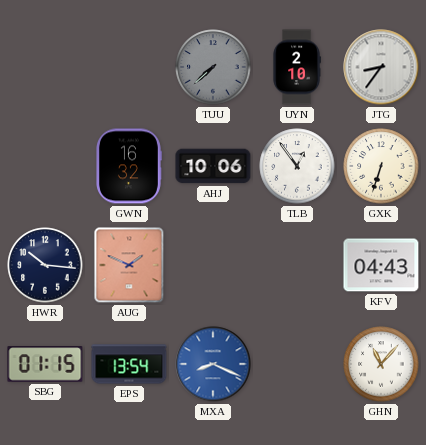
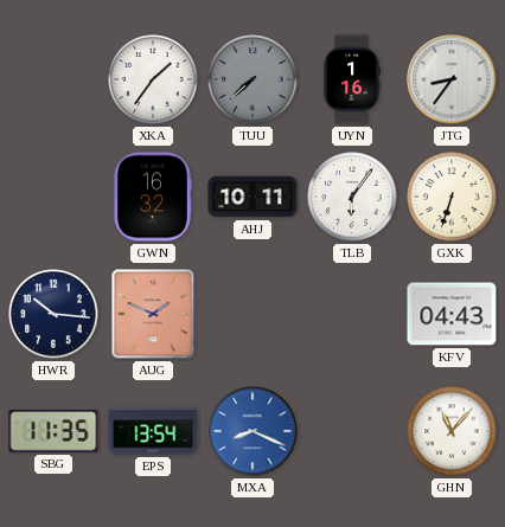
XKA: none -> 1:36 (153, 79)
UYN: 2:10 -> 1:16 (352, 79)
AHJ: 10:06 -> 10:11 (252, 197)
TLB: 12:54 -> 6:06 (352, 197)
SBG: 01:15 -> 11:35 (53, 431)
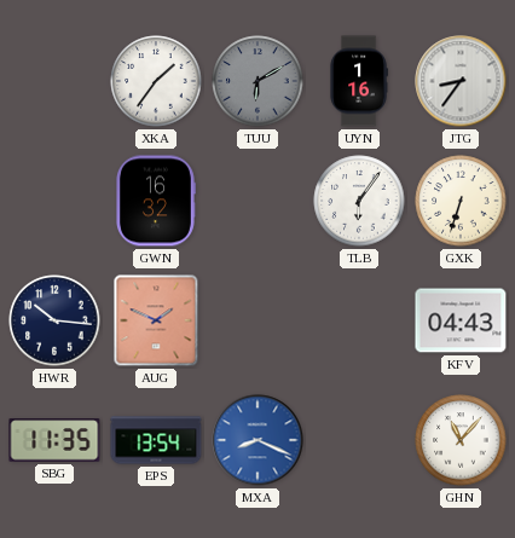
TUU: 7:38 -> 6:10 (257, 81)
AHJ: 10:11 -> none (252, 197)
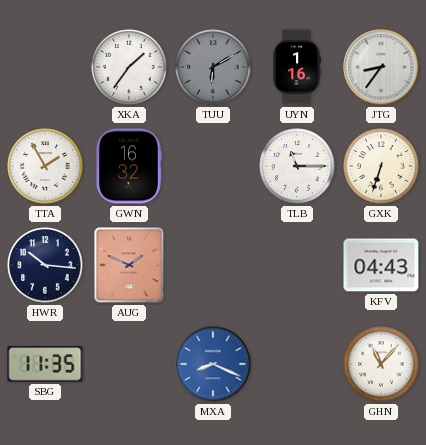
TTA: none -> 1:55 (45, 166)
TLB: 6:06 -> 11:15 (297, 166)
EPS: 13:54 -> none (156, 440)
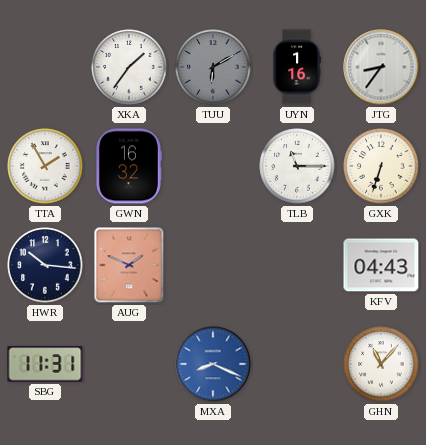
SBG: 11:35 -> 11:31 (45, 364)
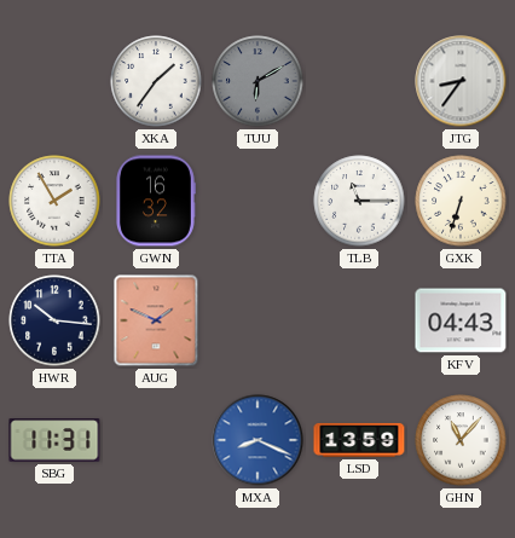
UYN: 1:16 -> none (297, 67)
LSD: none -> 13:59 (359, 440)
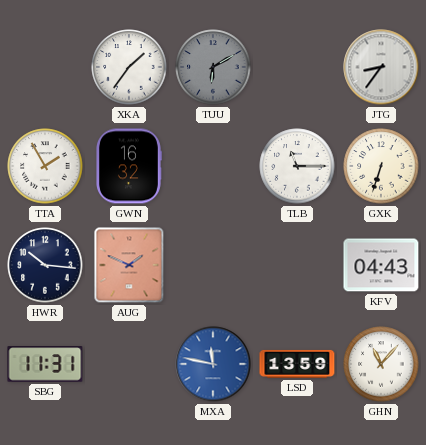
MXA: 8:19 -> 11:47 (213, 364)
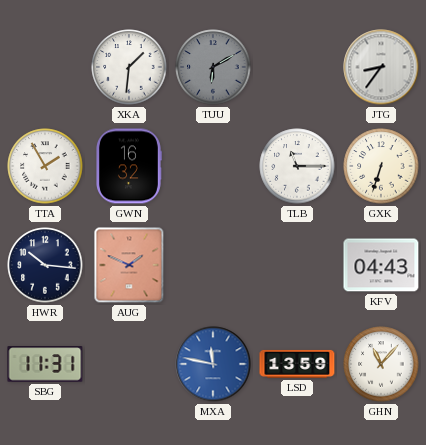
XKA: 1:36 -> 1:31 (129, 67)
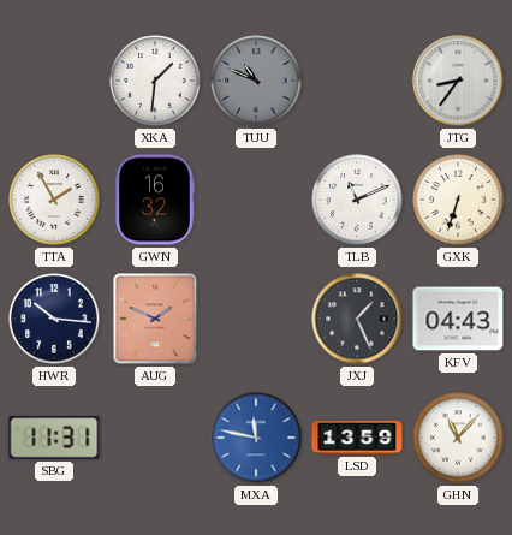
TUU: 6:10 -> 10:49 (256, 81)
TLB: 11:15 -> 11:11 (357, 200)
JXJ: none -> 1:26 (357, 319)
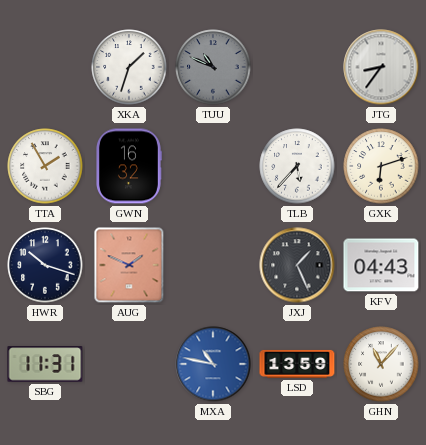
XKA: 1:31 -> 1:33 (129, 67)
TLB: 11:11 -> 5:37 (297, 166)
GXK: 6:33 -> 6:12 (381, 166)
HWR: 10:16 -> 10:18 (45, 265)
MXA: 11:47 -> 10:47 (213, 364)
